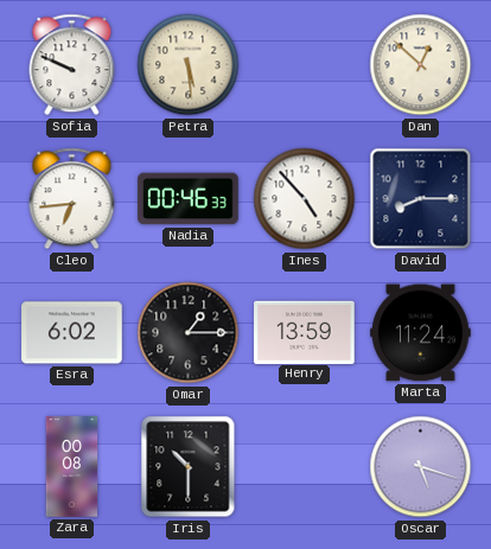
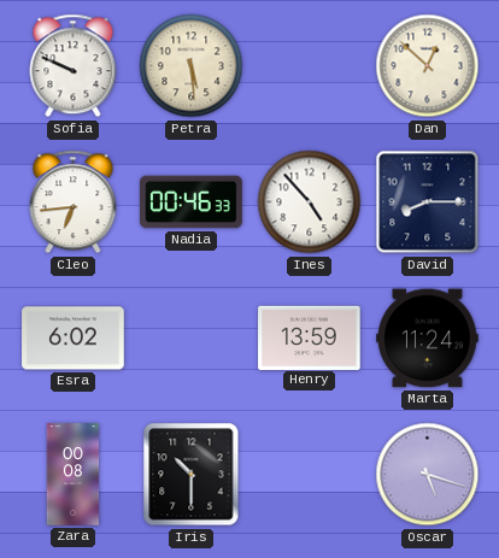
Omar: 1:15 -> none (189, 333)
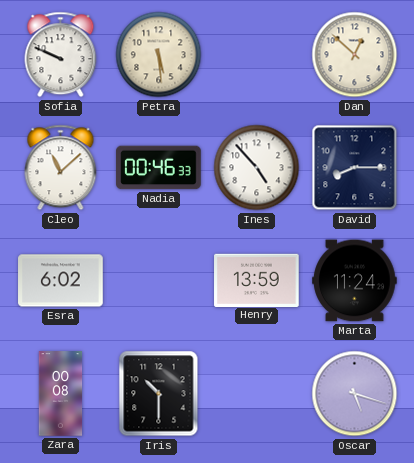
Cleo: 6:44 -> 11:08 (61, 168)
